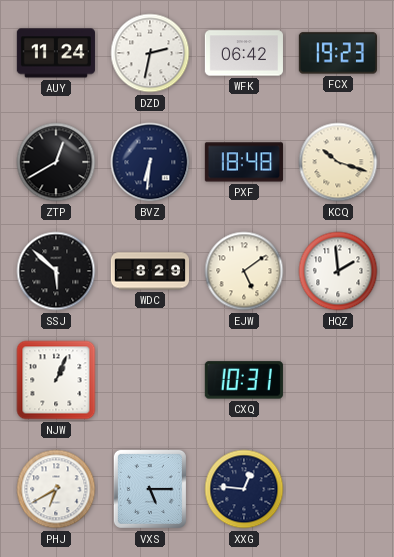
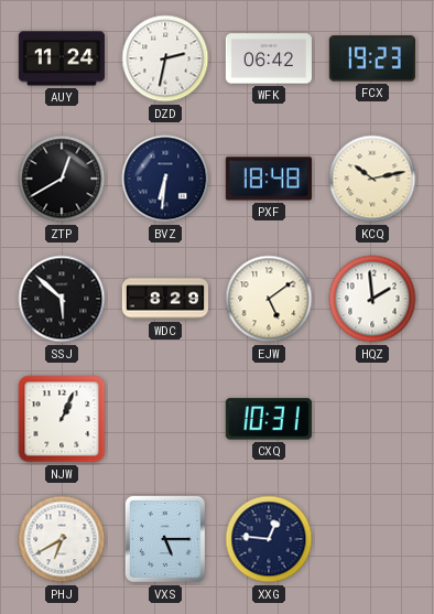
KCQ: 10:18 -> 10:13 (372, 179)
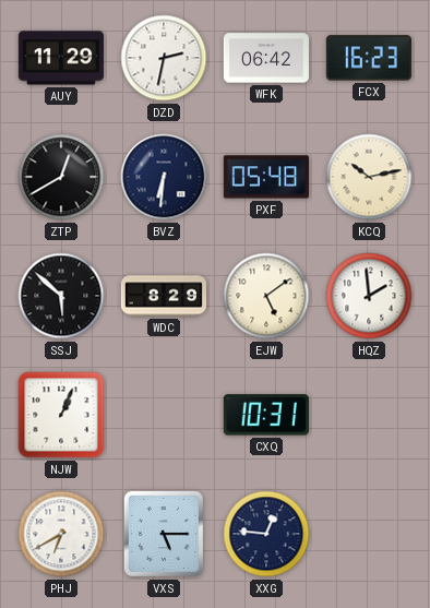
AUY: 11:24 -> 11:29 (61, 58)
FCX: 19:23 -> 16:23 (369, 58)
PXF: 18:48 -> 05:48 (266, 177)
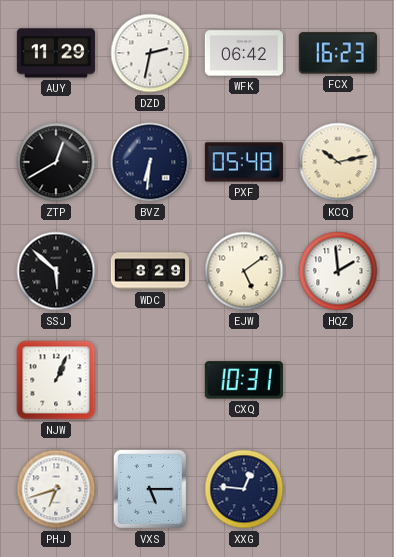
PHJ: 6:40 -> 6:42 (56, 489)
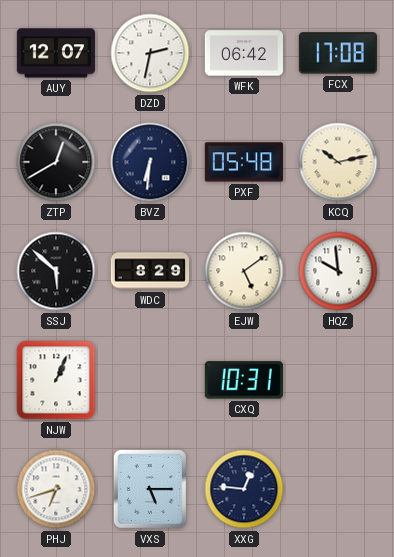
AUY: 11:29 -> 12:07 (56, 53)
FCX: 16:23 -> 17:08 (338, 53)
HQZ: 1:59 -> 9:59 (338, 271)
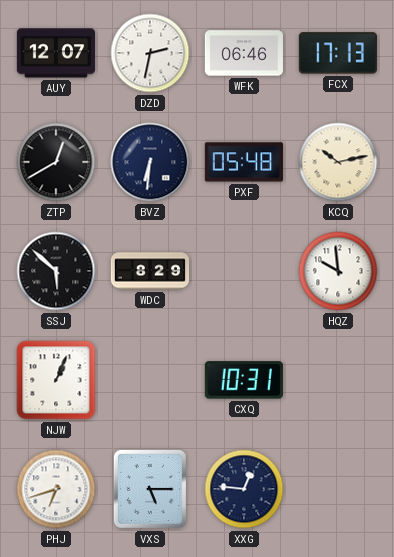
WFK: 06:42 -> 06:46 (244, 53)
FCX: 17:08 -> 17:13 (338, 53)
EJW: 5:09 -> none (244, 271)
